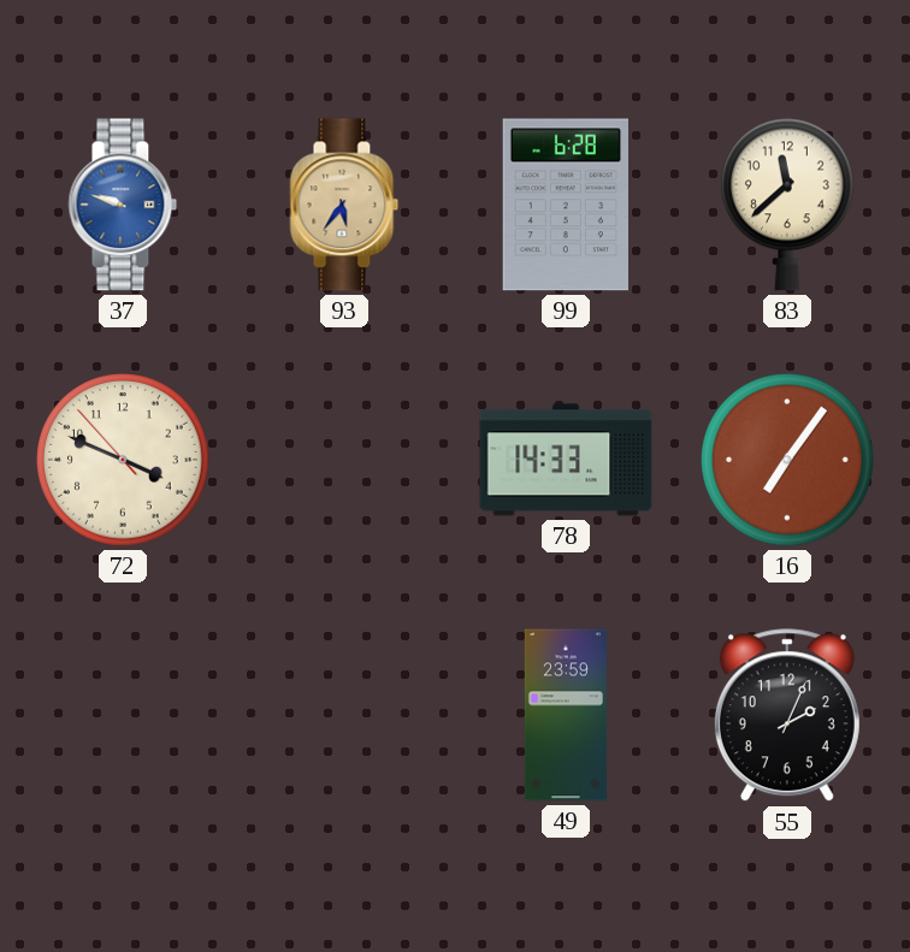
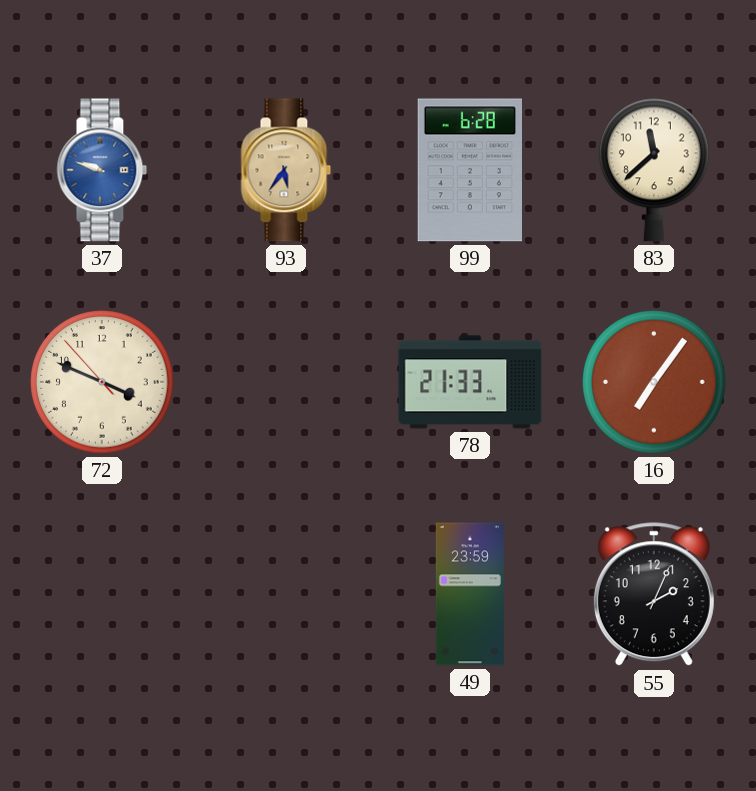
78: 14:33 -> 21:33 (470, 382)
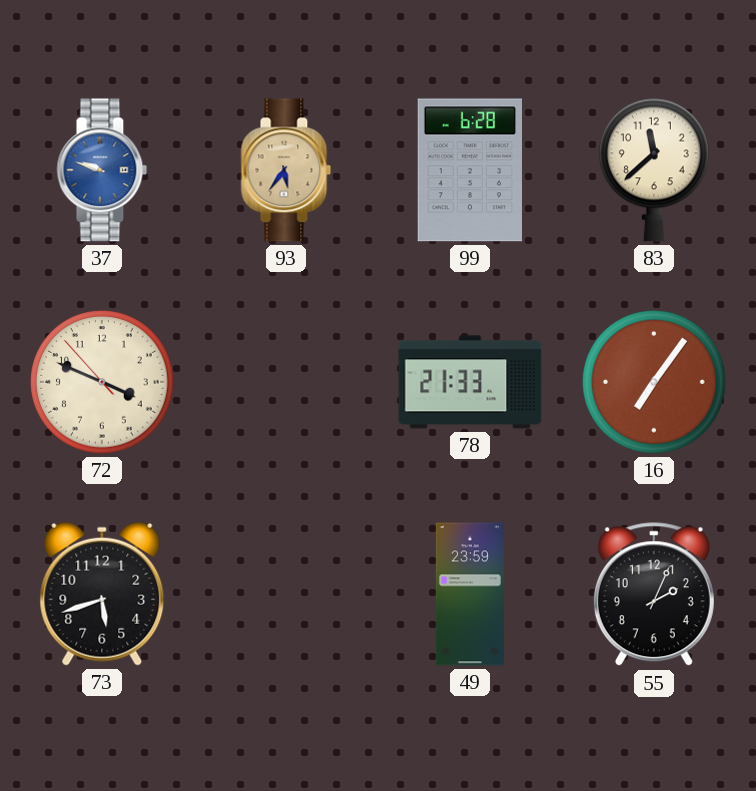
73: none -> 5:42 (102, 594)
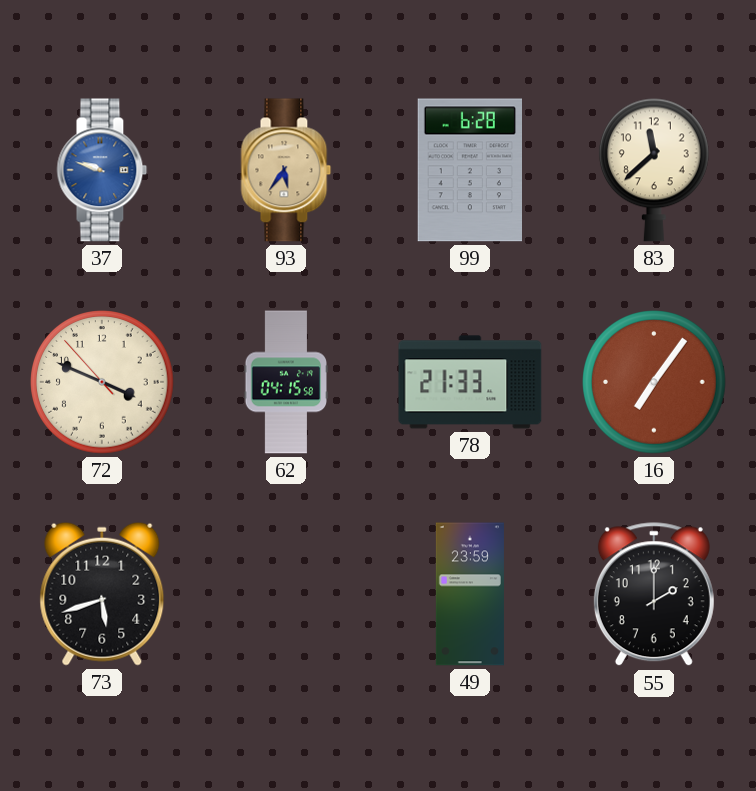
62: none -> 04:15 (285, 382)
55: 2:04 -> 2:00 (654, 595)
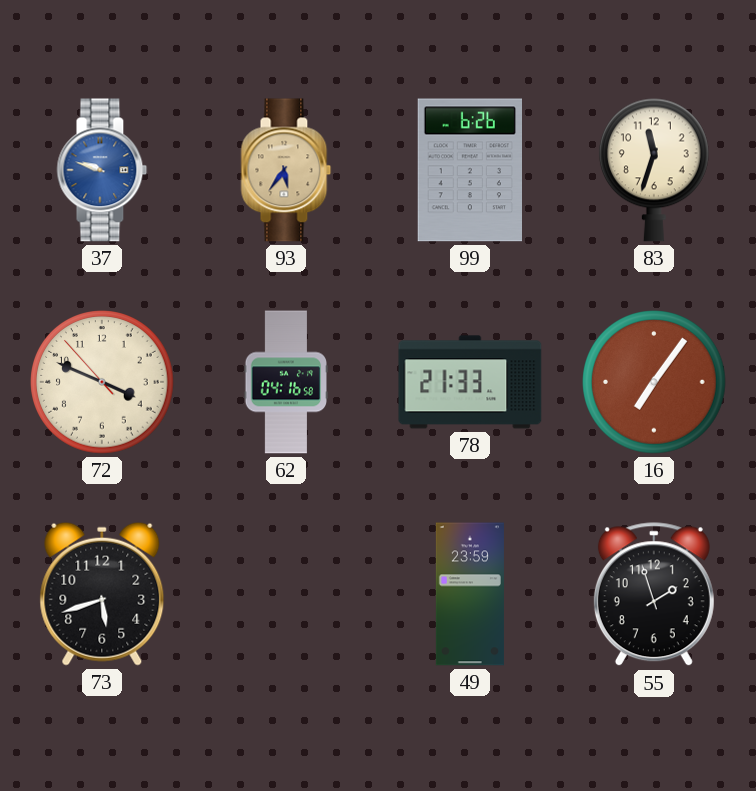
99: 6:28 -> 6:26 (469, 170)
83: 11:38 -> 11:33 (654, 170)
62: 04:15 -> 04:16 (285, 382)
55: 2:00 -> 1:57 (654, 595)
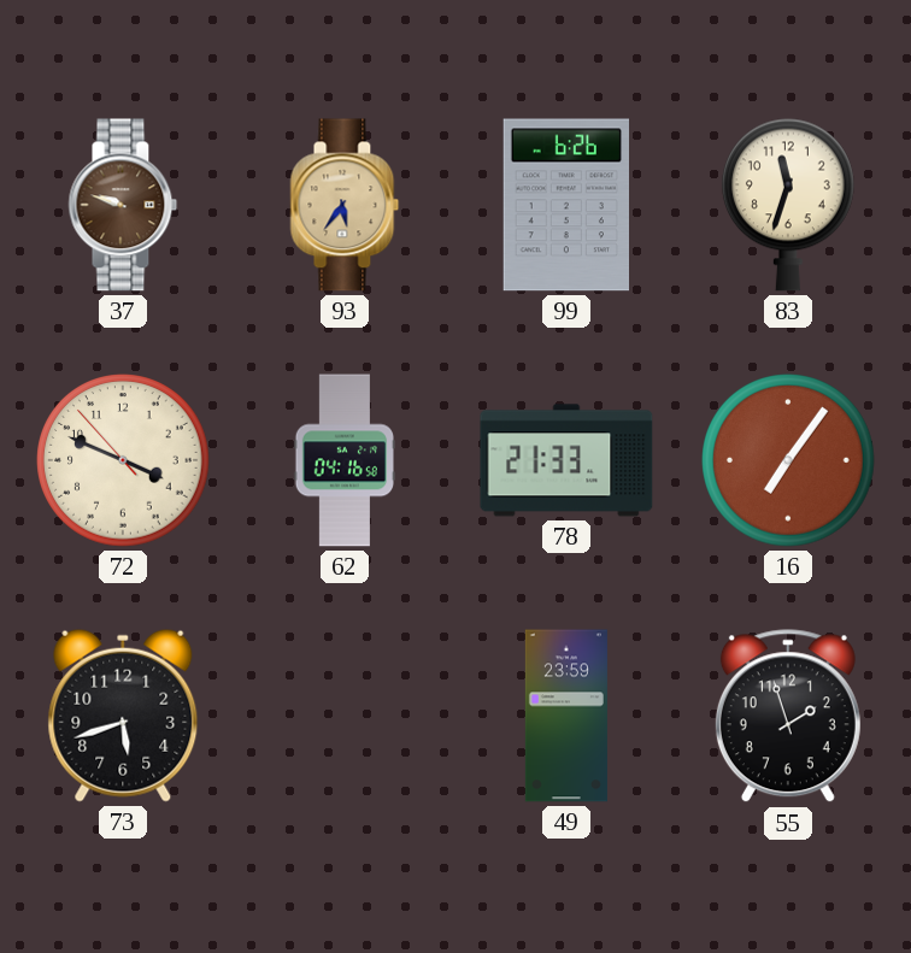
37 dial: blue -> brown (123, 205)
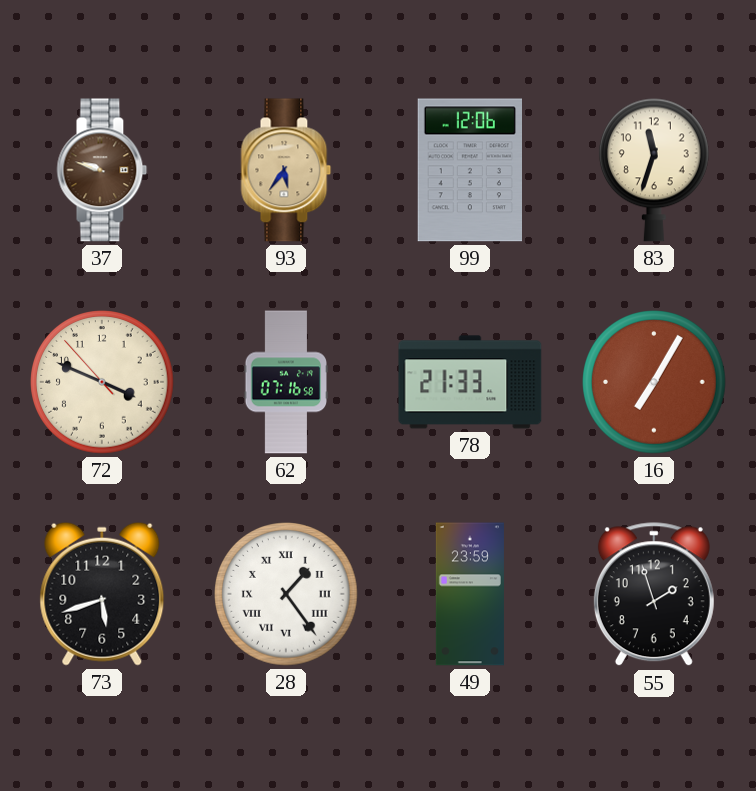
99: 6:26 -> 12:06 (469, 170)
62: 04:16 -> 07:16 (285, 382)
16: 7:06 -> 7:05 (654, 382)
28: none -> 1:24 (286, 594)
